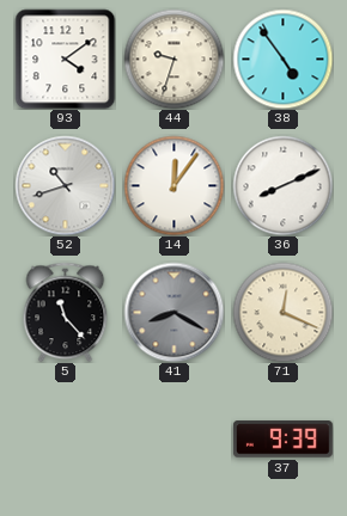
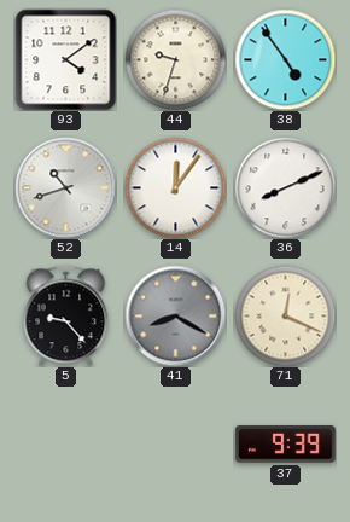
5: 11:23 -> 9:23 (66, 315)
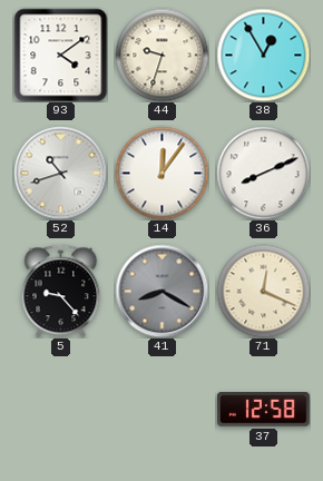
38: 4:54 -> 12:55 (263, 55)
37: 9:39 -> 12:58 (263, 410)
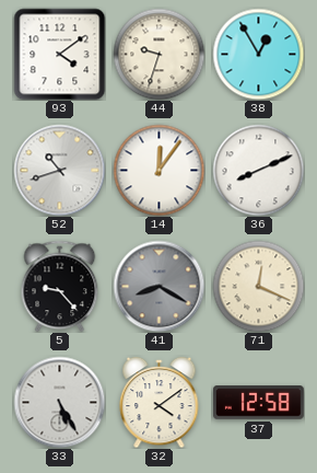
33: none -> 5:25 (59, 402)
32: none -> 4:09 (160, 402)
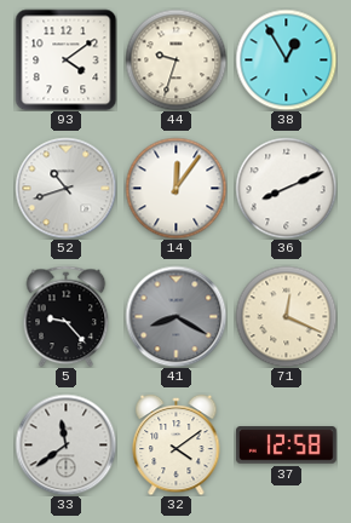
33: 5:25 -> 11:39 (65, 444)
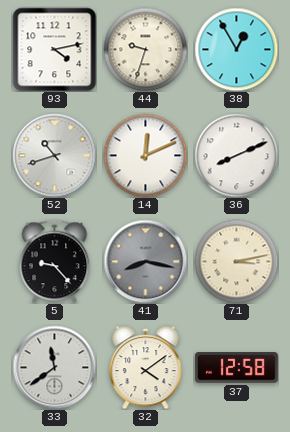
93: 4:09 -> 4:13 (54, 49)
14: 12:06 -> 12:11 (145, 155)
41: 8:20 -> 8:17 (145, 261)
71: 12:19 -> 3:13 (236, 261)
